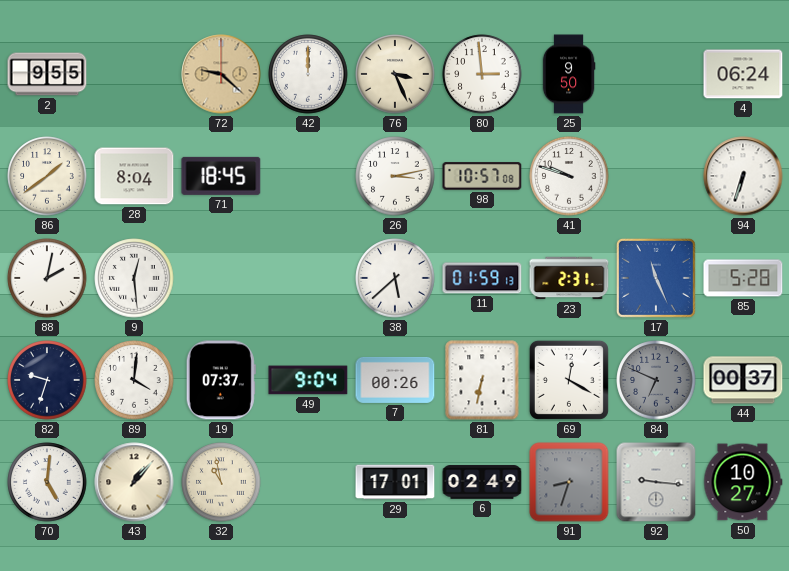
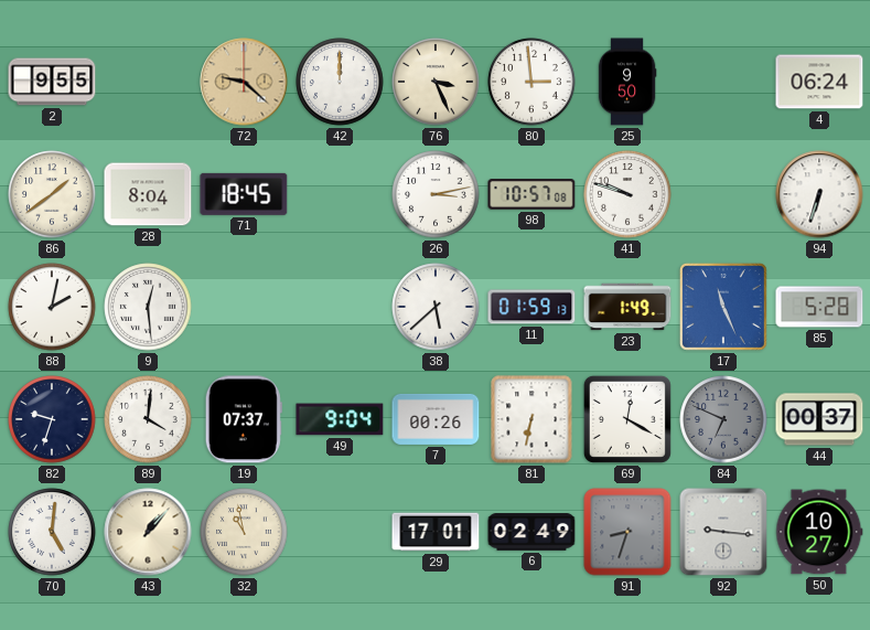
23: 2:31 -> 1:49 (627, 307)
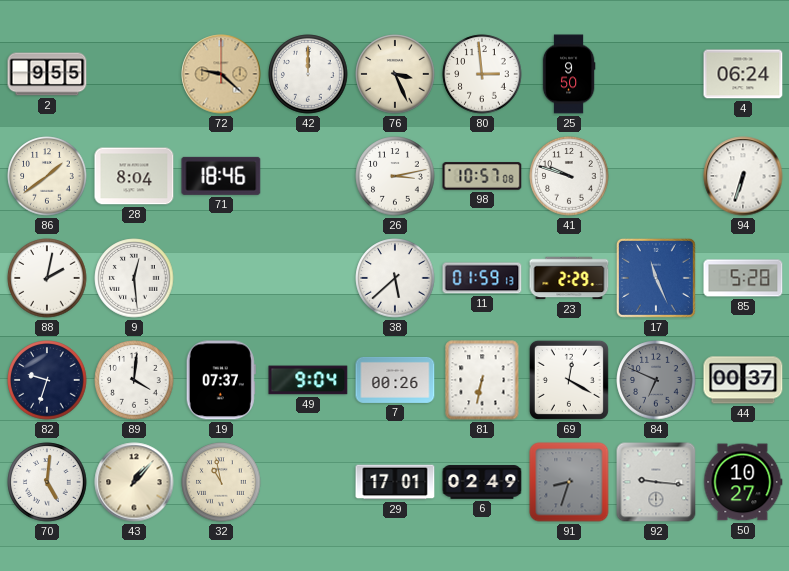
71: 18:45 -> 18:46 (221, 176)
23: 1:49 -> 2:29 (569, 278)
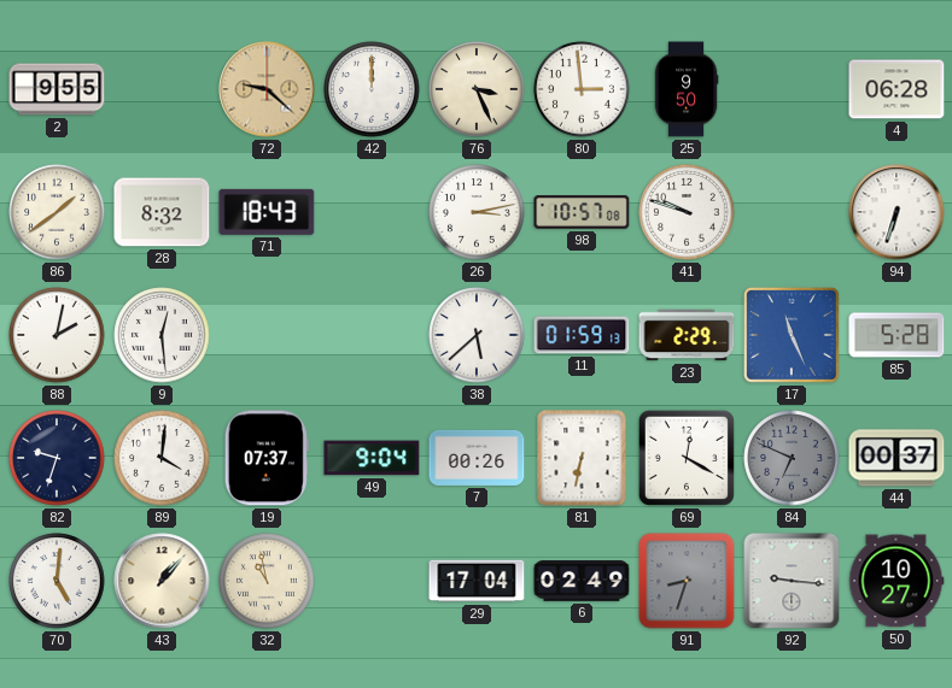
4: 06:24 -> 06:28 (896, 89)
28: 8:04 -> 8:32 (162, 212)
71: 18:46 -> 18:43 (267, 212)
29: 17:01 -> 17:04 (477, 581)
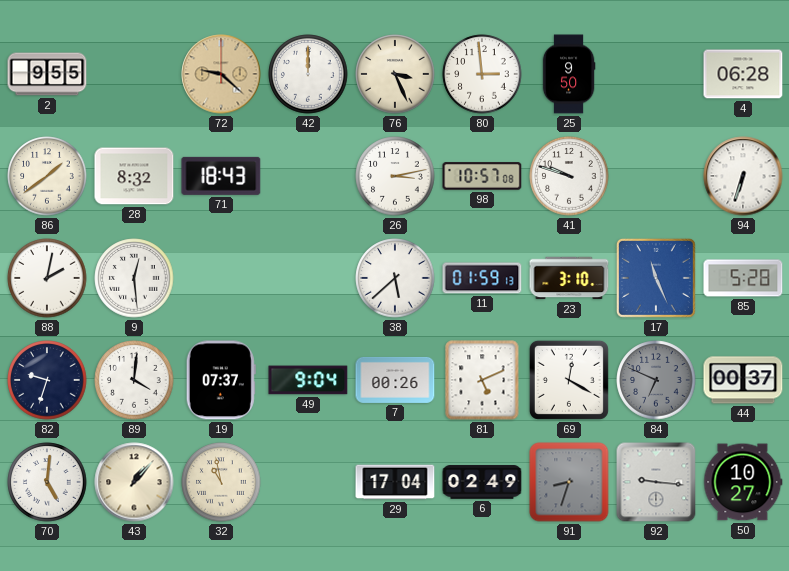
23: 2:29 -> 3:10 (569, 278)
81: 6:32 -> 5:11 (482, 380)
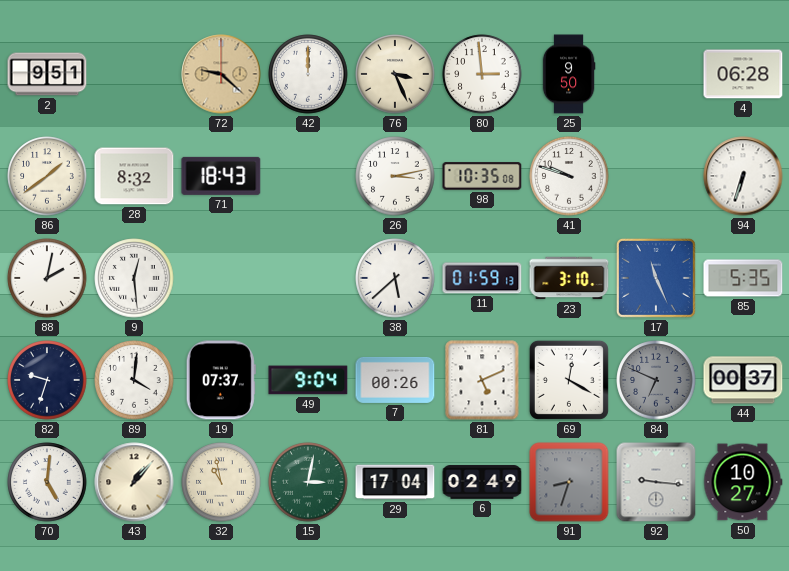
2: 9:55 -> 9:51 (47, 74)
98: 10:57 -> 10:35 (482, 176)
85: 5:28 -> 5:35 (743, 278)
15: none -> 3:02 (308, 482)
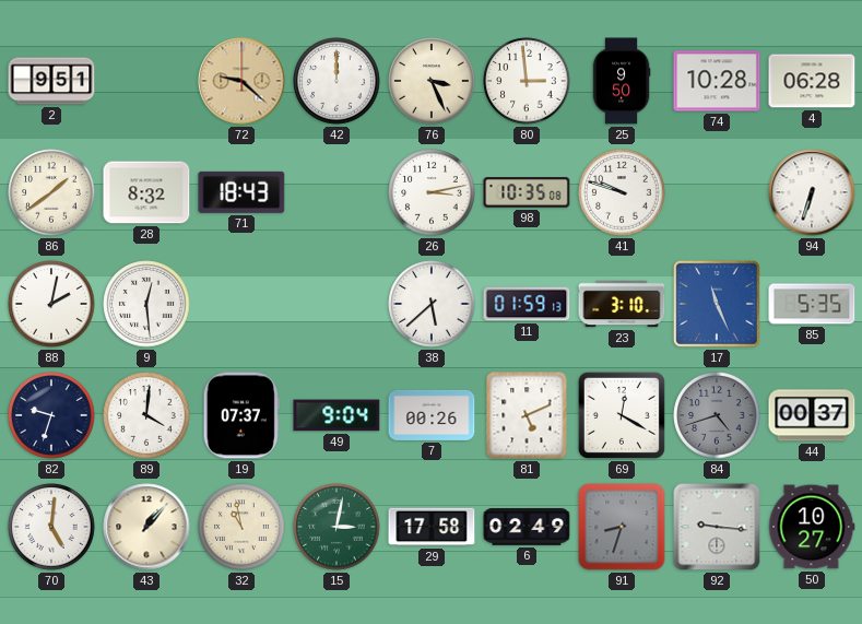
74: none -> 10:28 (717, 81)
84: 6:49 -> 4:42 (717, 415)
29: 17:04 -> 17:58 (432, 527)
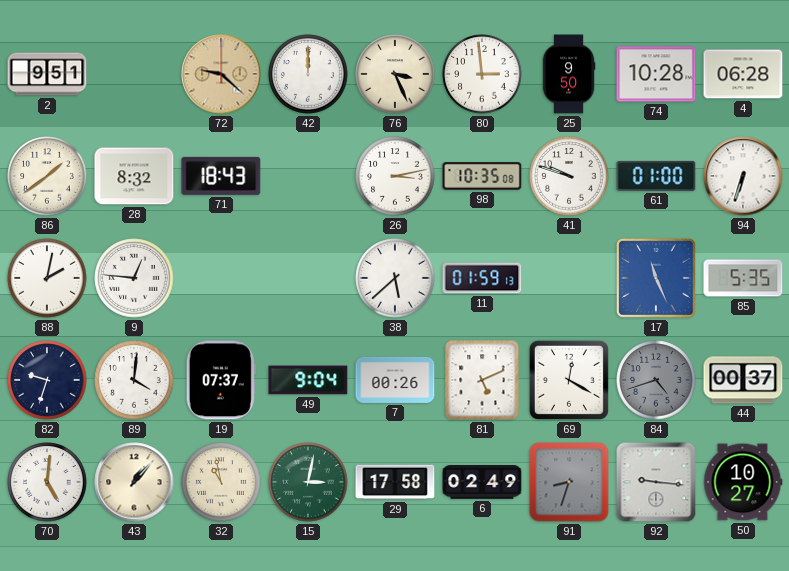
61: none -> 01:00 (656, 176)
9: 12:29 -> 12:46 (134, 278)
23: 3:10 -> none (622, 304)
